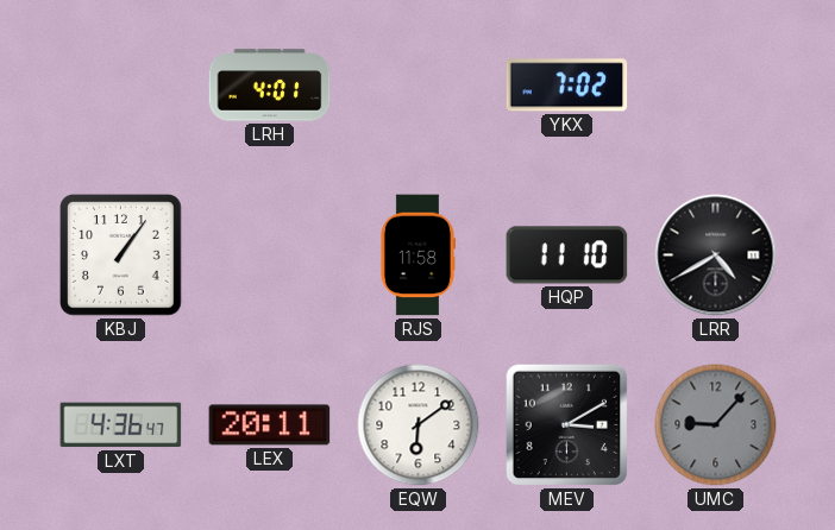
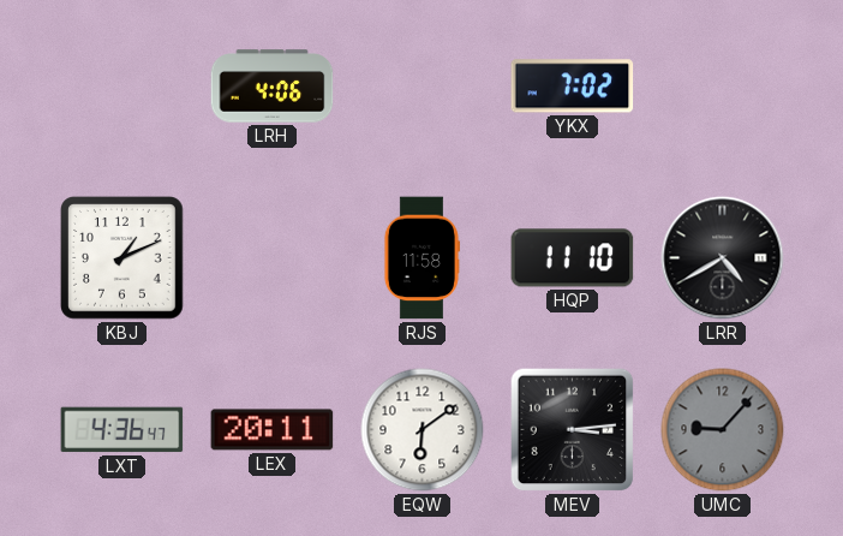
LRH: 4:01 -> 4:06 (273, 87)
KBJ: 1:06 -> 1:11 (122, 258)
MEV: 3:10 -> 3:14 (573, 430)
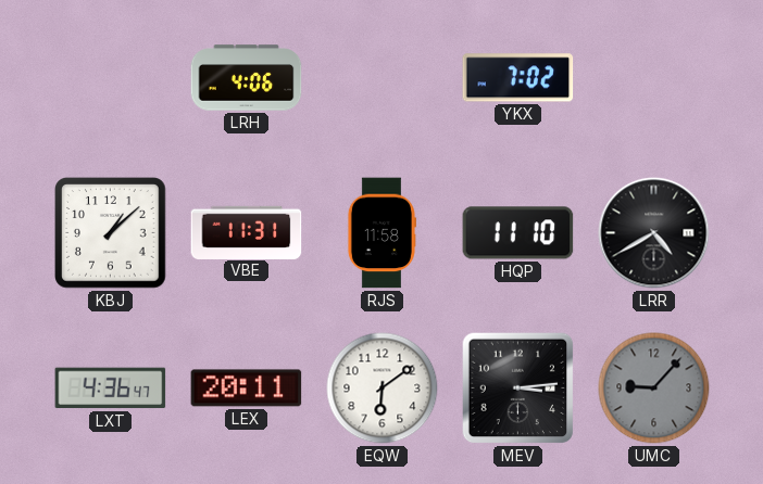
KBJ: 1:11 -> 1:08 (111, 233)
VBE: none -> 11:31 (247, 232)
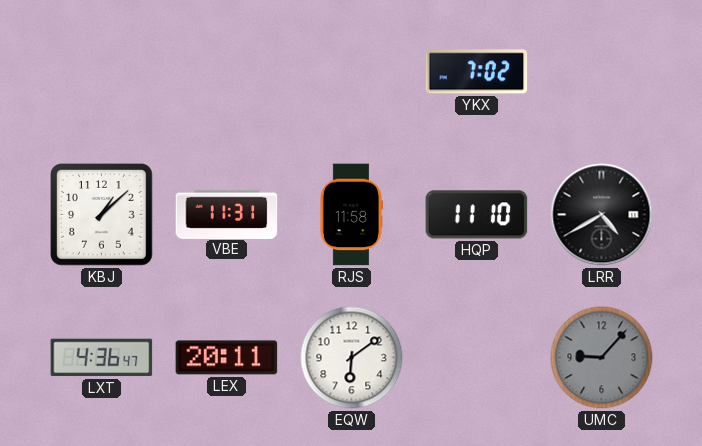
LRH: 4:06 -> none (247, 78)
MEV: 3:14 -> none (518, 389)
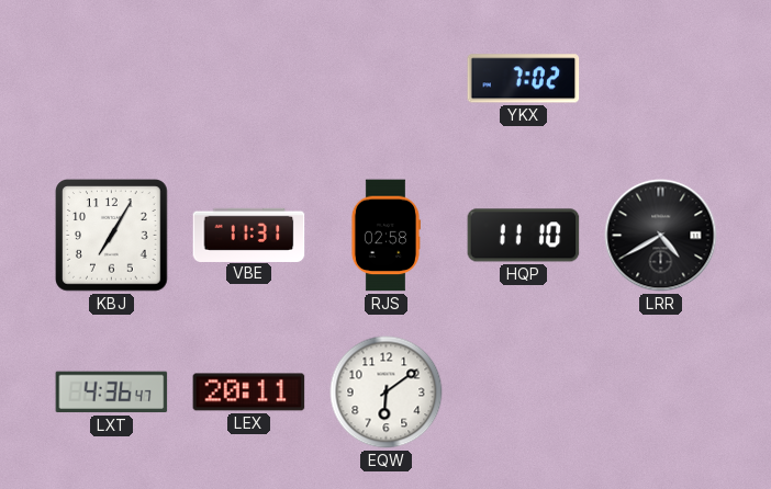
KBJ: 1:08 -> 7:05 (112, 236)
RJS: 11:58 -> 02:58 (386, 236)
UMC: 9:07 -> none (602, 358)
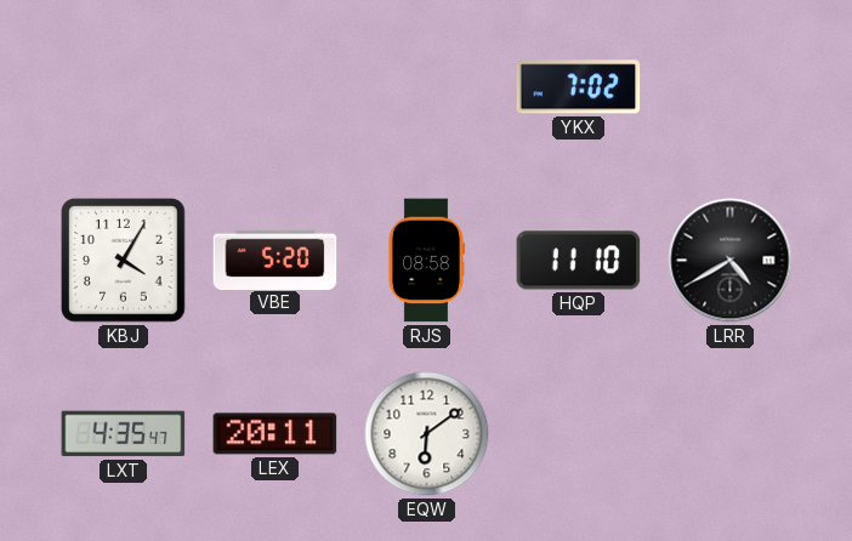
KBJ: 7:05 -> 4:05 (124, 261)
VBE: 11:31 -> 5:20 (276, 260)
RJS: 02:58 -> 08:58 (426, 261)
LXT: 4:36 -> 4:35 (124, 434)
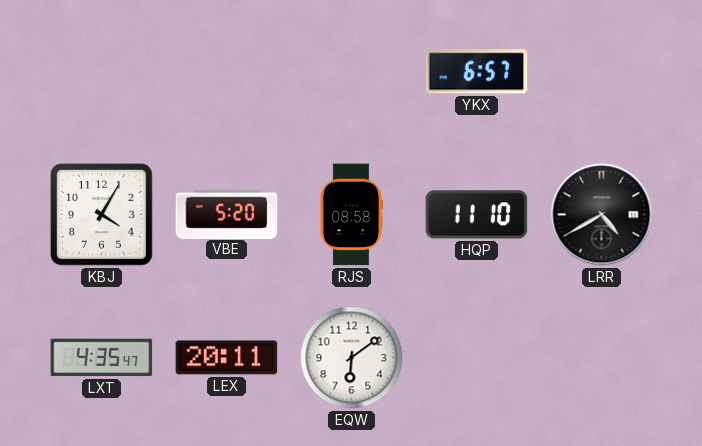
YKX: 7:02 -> 6:57 (477, 72)
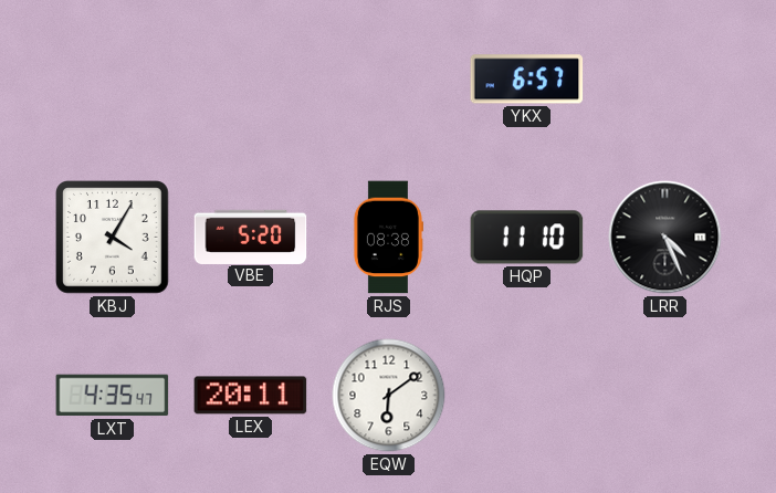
RJS: 08:58 -> 08:38 (388, 238)
LRR: 4:40 -> 4:26 (665, 238)
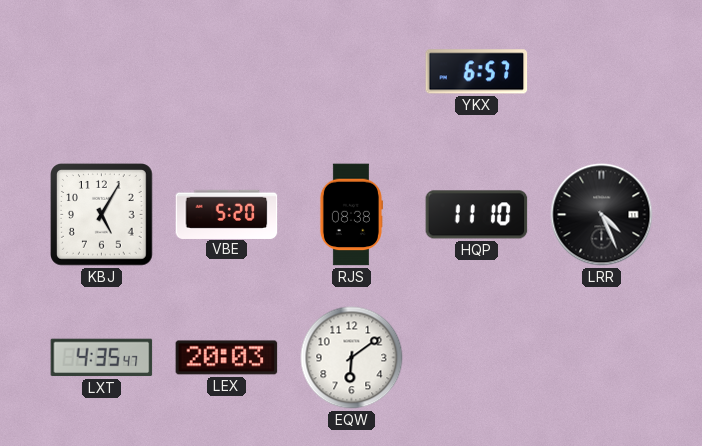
KBJ: 4:05 -> 5:05 (102, 215)
LEX: 20:11 -> 20:03 (227, 358)
